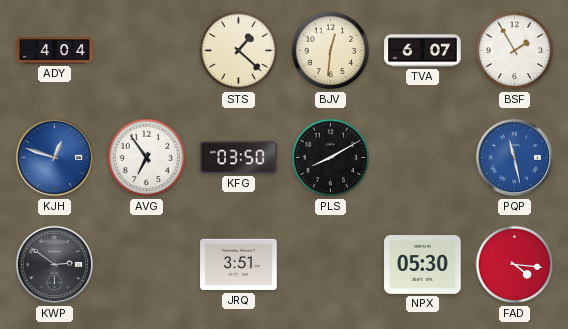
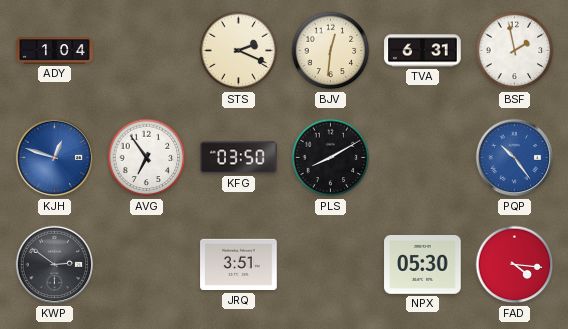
ADY: 4:04 -> 1:04 (55, 51)
STS: 1:22 -> 2:19 (239, 51)
TVA: 6:07 -> 6:31 (423, 51)
BSF: 1:55 -> 1:58 (515, 51)
PQP: 11:28 -> 10:24 (515, 158)
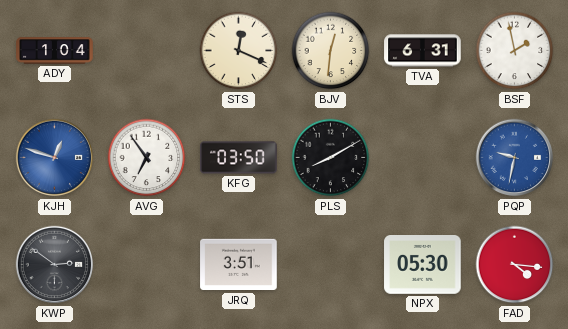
STS: 2:19 -> 12:19 (239, 51)
PQP: 10:24 -> 9:32 (515, 158)
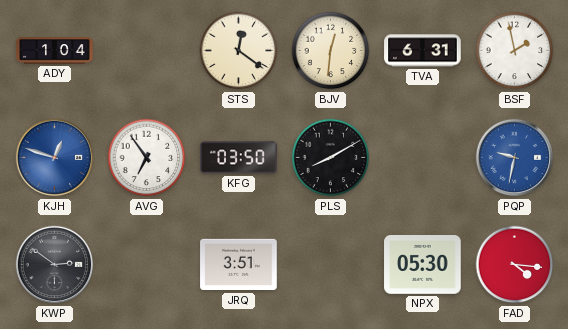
STS: 12:19 -> 12:21 (239, 51)
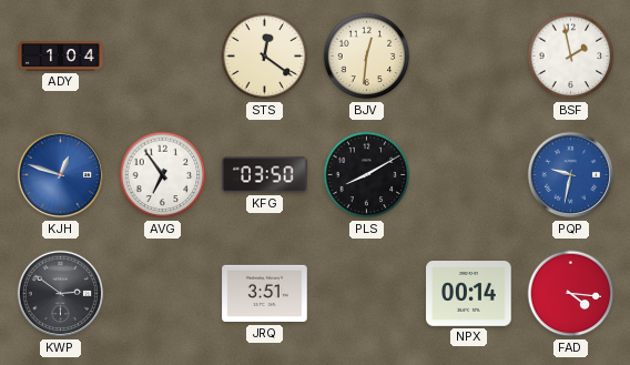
TVA: 6:31 -> none (423, 51)
NPX: 05:30 -> 00:14 (469, 294)
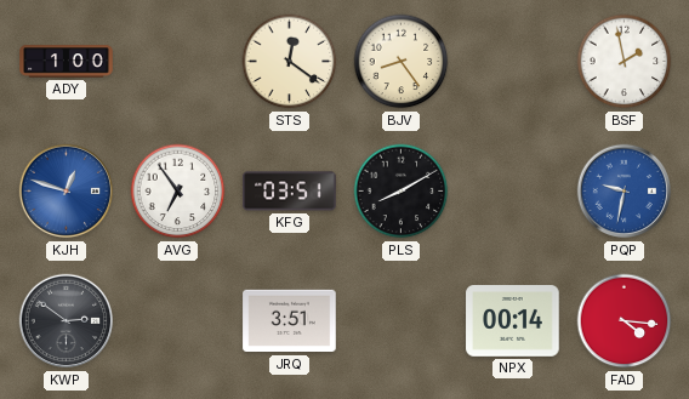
ADY: 1:04 -> 1:00 (67, 62)
BJV: 12:31 -> 8:24 (402, 62)
KFG: 03:50 -> 03:51 (290, 192)
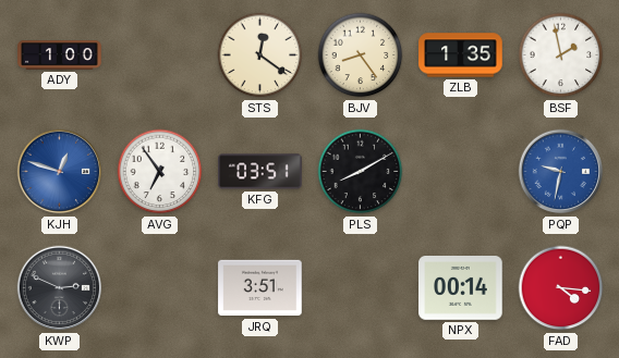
ZLB: none -> 1:35 (461, 55)
KWP: 2:51 -> 2:49 (60, 288)
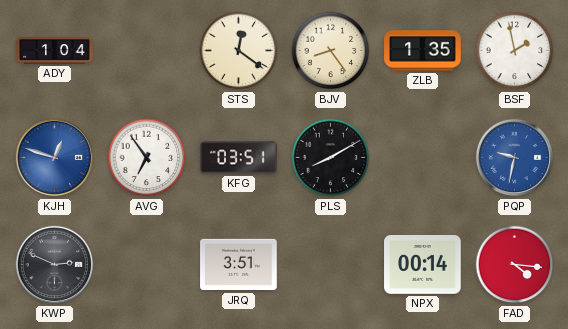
ADY: 1:00 -> 1:04 (55, 51)
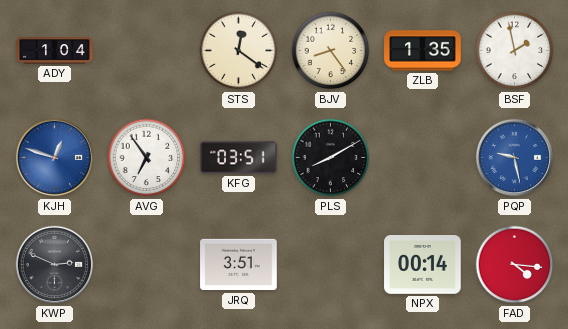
PQP: 9:32 -> 9:28 (515, 158)
